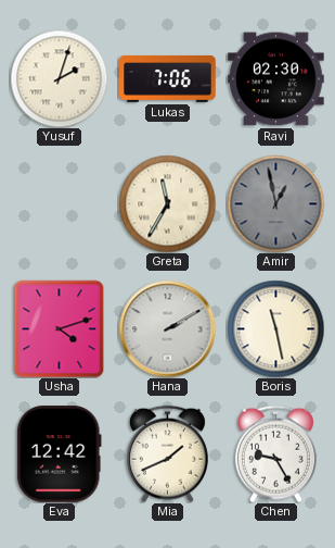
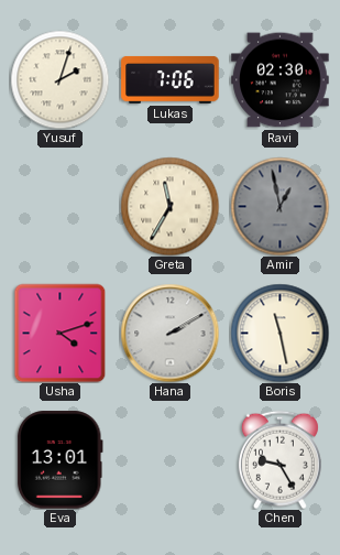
Eva: 12:42 -> 13:01 (59, 460)
Mia: 1:41 -> none (167, 453)
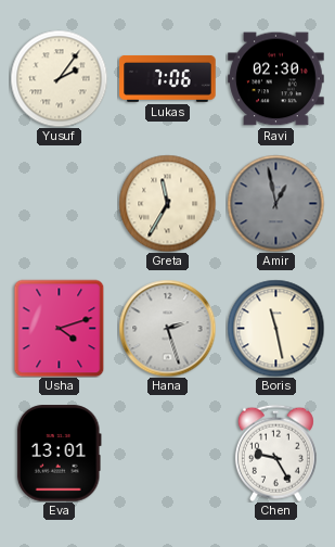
Yusuf: 2:03 -> 2:06 (59, 78)
Hana: 2:10 -> 2:27 (167, 328)
